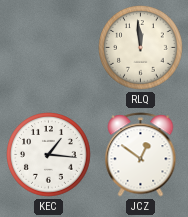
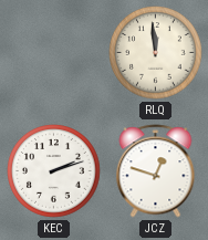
KEC: 1:16 -> 2:12 (54, 171)
JCZ: 12:51 -> 12:48 (156, 171)
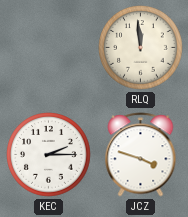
KEC: 2:12 -> 2:15 (49, 155)
JCZ: 12:48 -> 3:48 (141, 155)
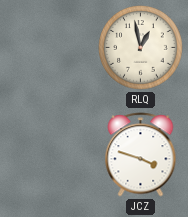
RLQ: 11:59 -> 12:58 (141, 48)
KEC: 2:15 -> none (49, 155)
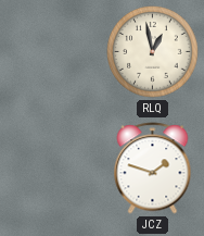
JCZ: 3:48 -> 1:48 (153, 169)
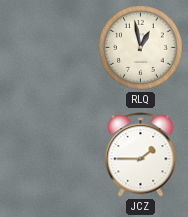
JCZ: 1:48 -> 1:45 (141, 155)
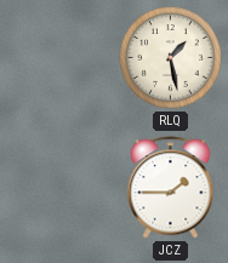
RLQ: 12:58 -> 1:28 (171, 58)
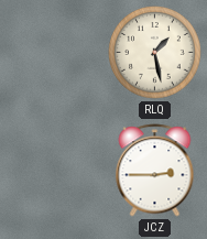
JCZ: 1:45 -> 2:45 (155, 171)
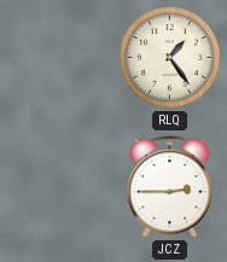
RLQ: 1:28 -> 1:24 (170, 58)
